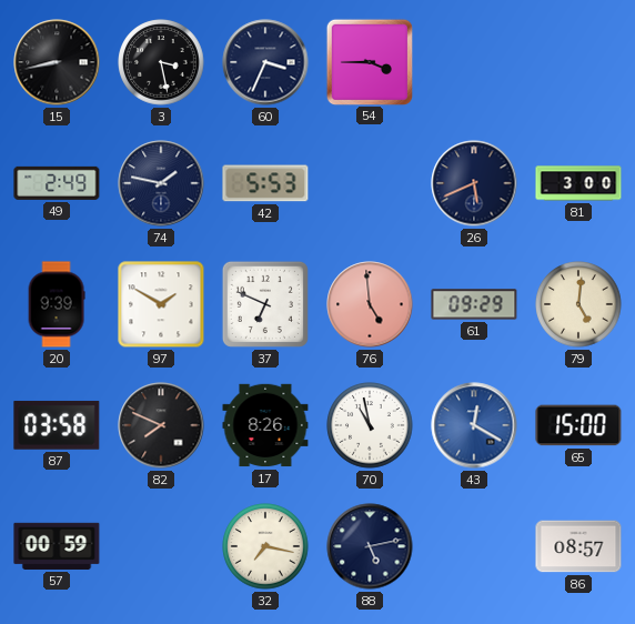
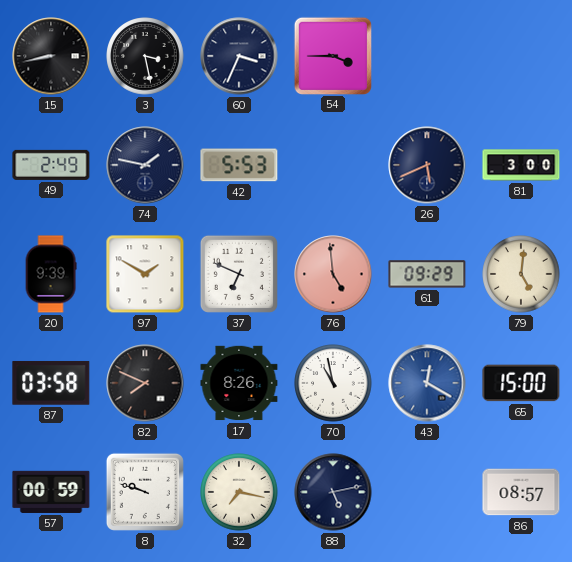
8: none -> 9:48 (145, 492)
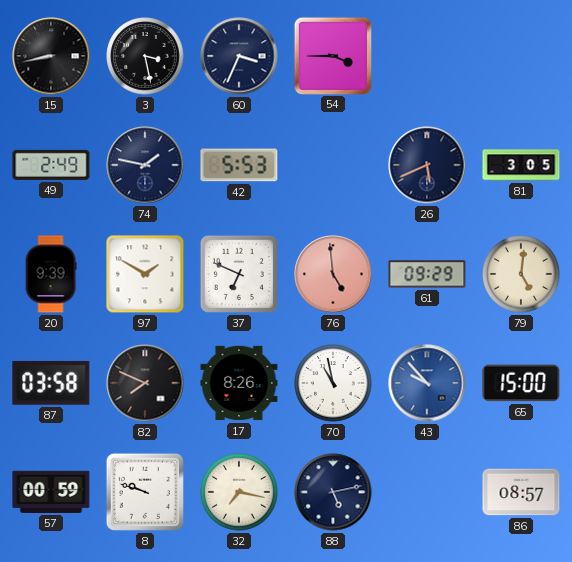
81: 3:00 -> 3:05 (521, 165)
43: 12:20 -> 9:53 (427, 383)
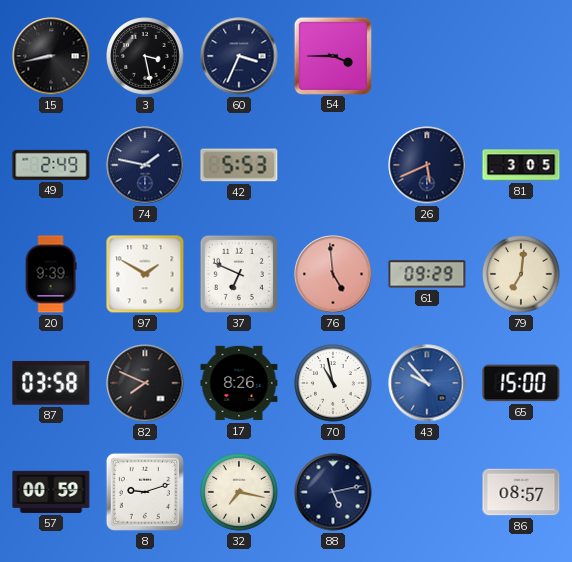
79: 5:01 -> 7:01 (521, 274)
8: 9:48 -> 9:12 (145, 492)
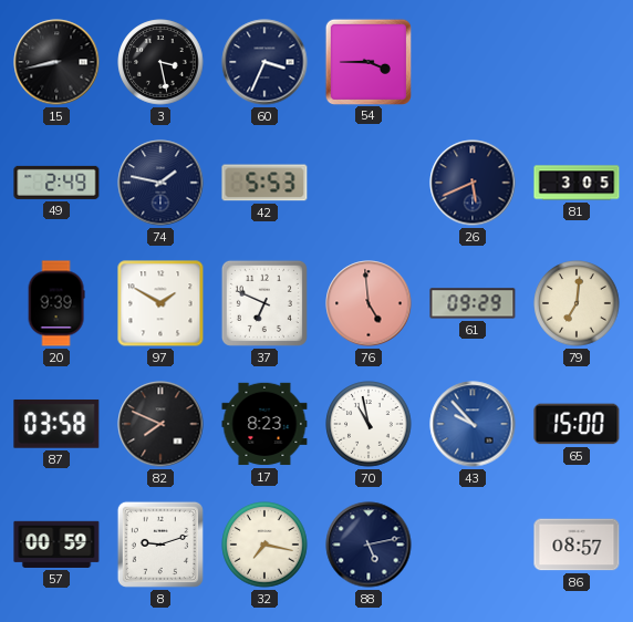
17: 8:26 -> 8:23 (264, 424)
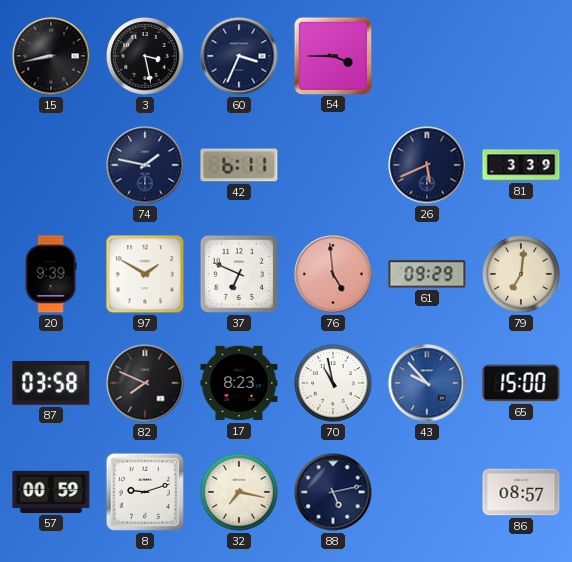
49: 2:49 -> none (56, 183)
42: 5:53 -> 6:11 (239, 165)
81: 3:05 -> 3:39 (521, 165)
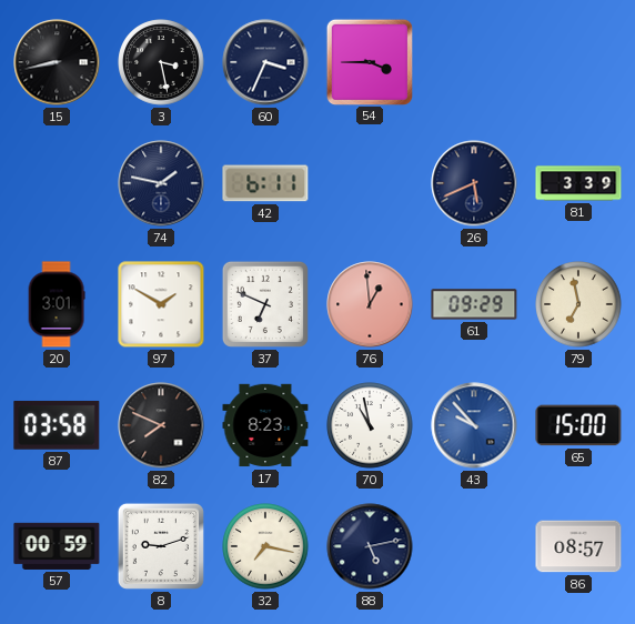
20: 9:39 -> 3:01 (57, 304)
76: 4:59 -> 12:59 (370, 304)
79: 7:01 -> 6:58 (578, 304)
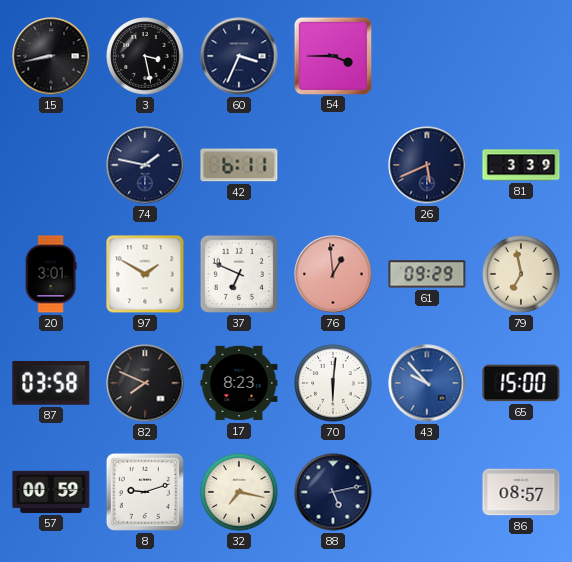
70: 10:58 -> 6:01 (333, 383)
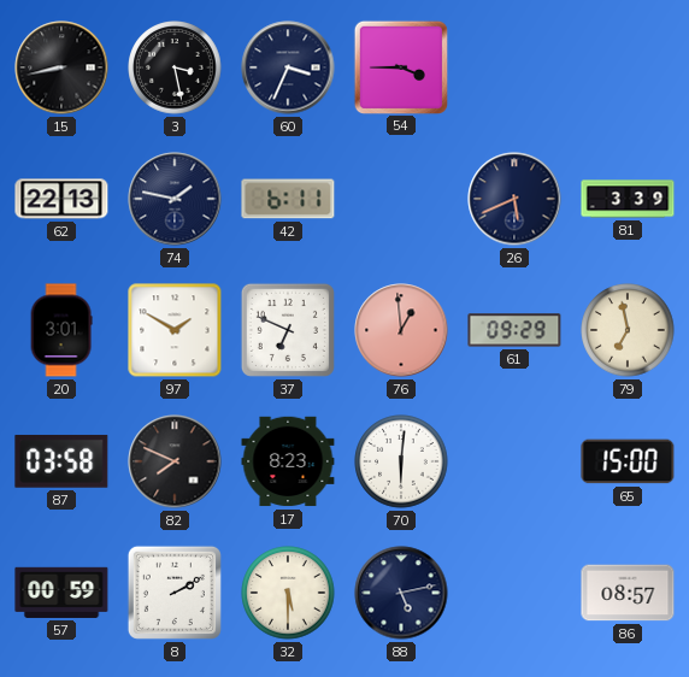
62: none -> 22:13 (61, 199)
43: 9:53 -> none (427, 383)
8: 9:12 -> 2:10 (175, 593)
32: 7:17 -> 5:30 (288, 593)
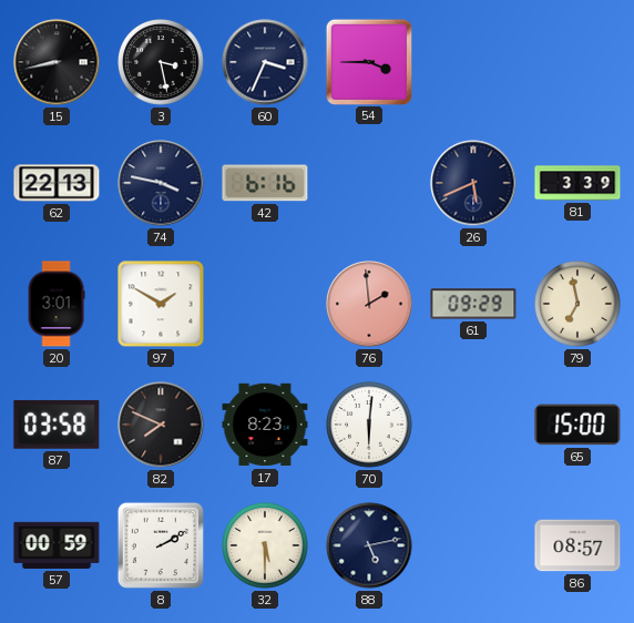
74: 1:47 -> 3:47 (161, 183)
42: 6:11 -> 6:16 (265, 183)
37: 6:49 -> none (288, 330)
76: 12:59 -> 1:59 (369, 304)
